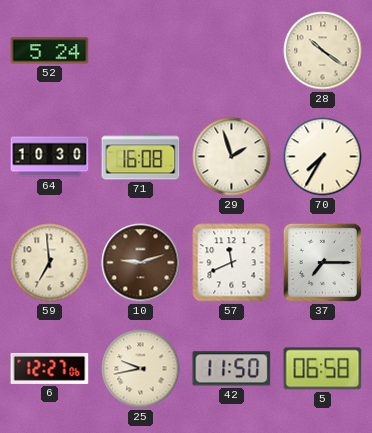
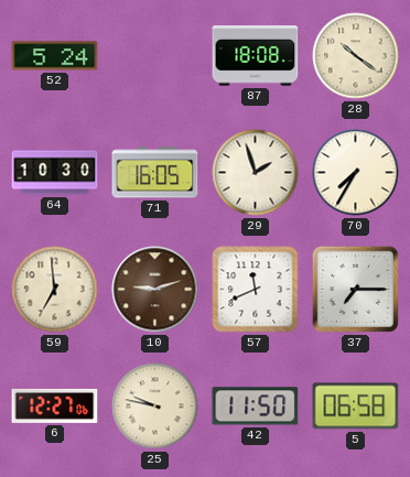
87: none -> 18:08 (256, 56)
71: 16:08 -> 16:05 (155, 173)
25: 9:43 -> 9:47 (155, 406)
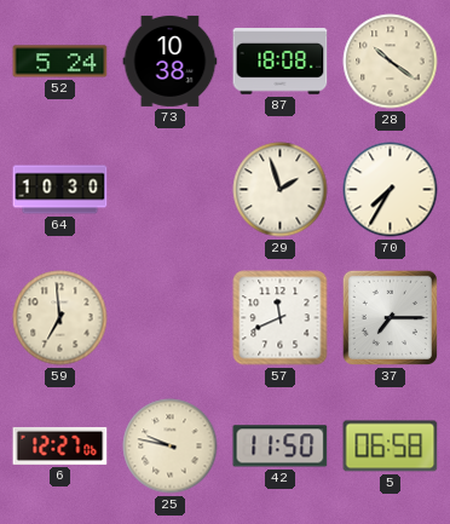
73: none -> 10:38 (171, 61)
71: 16:05 -> none (155, 173)
10: 9:12 -> none (155, 290)
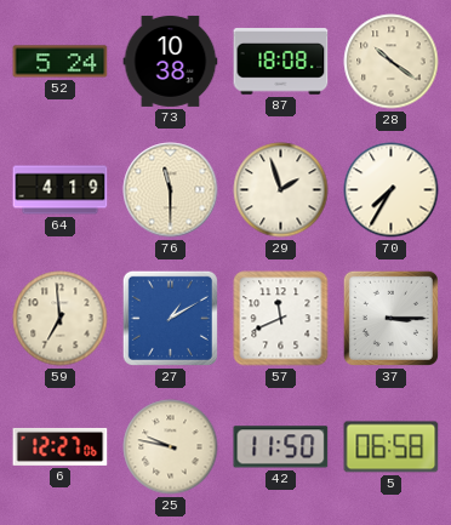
64: 10:30 -> 4:19 (61, 190)
76: none -> 11:30 (171, 190)
27: none -> 1:10 (170, 318)
37: 7:15 -> 3:15 (390, 318)
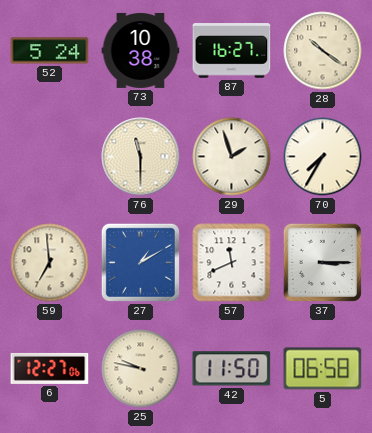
87: 18:08 -> 16:27 (232, 51)
64: 4:19 -> none (61, 190)
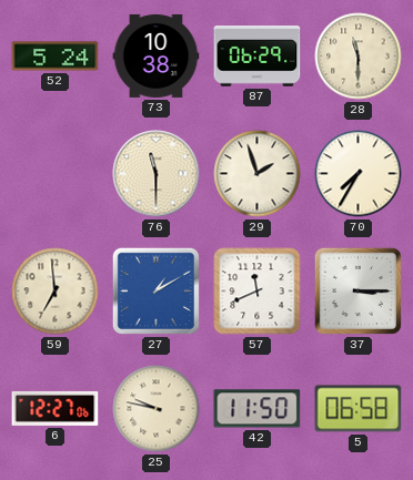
87: 16:27 -> 06:29 (258, 57)
28: 10:21 -> 11:30 (359, 57)
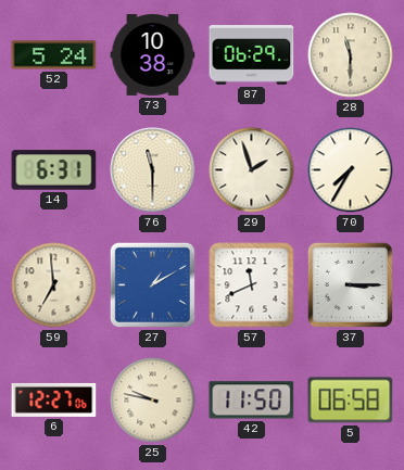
14: none -> 6:31 (54, 170)
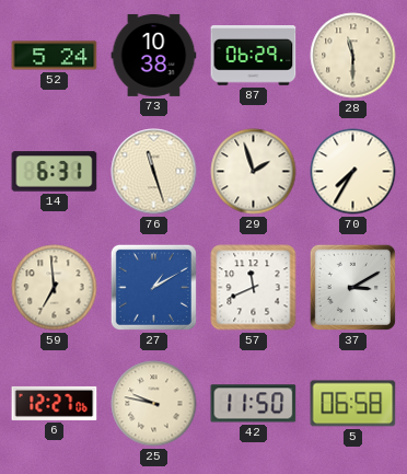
76: 11:30 -> 11:27 (154, 172)
37: 3:15 -> 3:10 (352, 287)
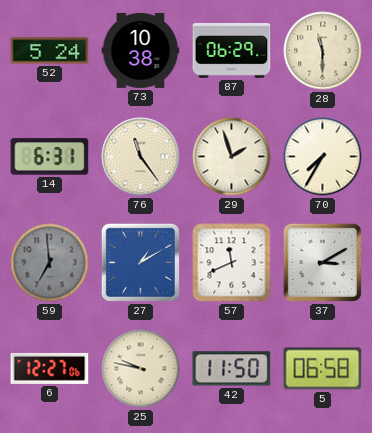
76: 11:27 -> 11:24 (141, 157)
59 dial: cream -> grey (50, 263)
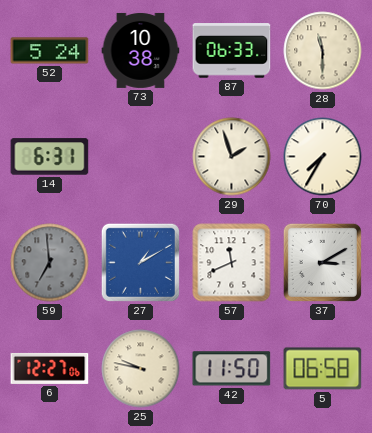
87: 06:29 -> 06:33 (232, 51)
76: 11:24 -> none (141, 157)
